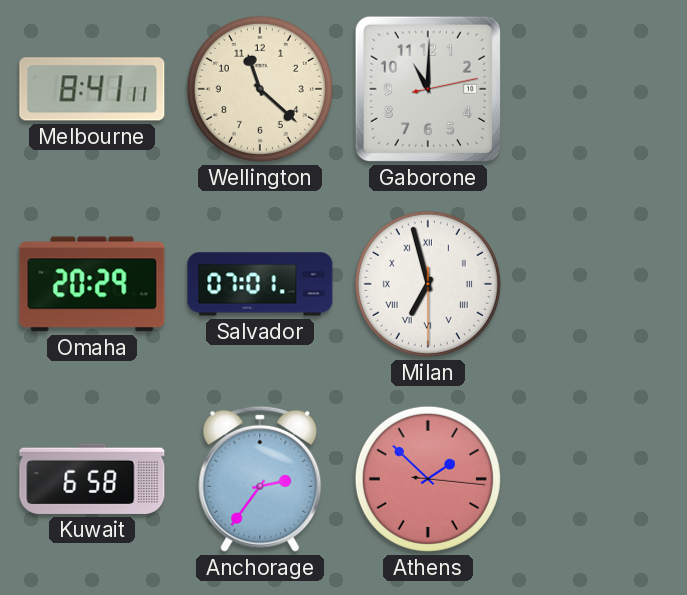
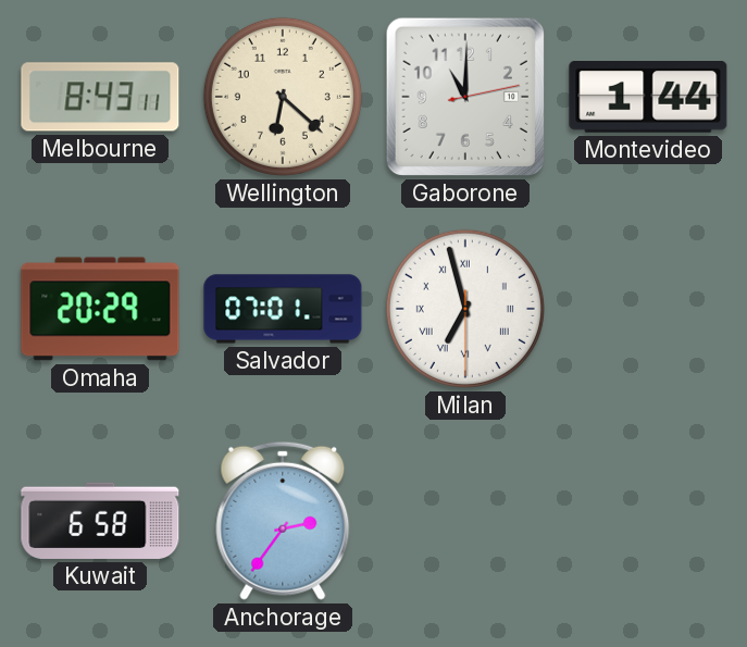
Melbourne: 8:41 -> 8:43 (100, 97)
Wellington: 11:22 -> 6:22 (283, 97)
Montevideo: none -> 1:44 (648, 98)
Athens: 1:52 -> none (428, 479)
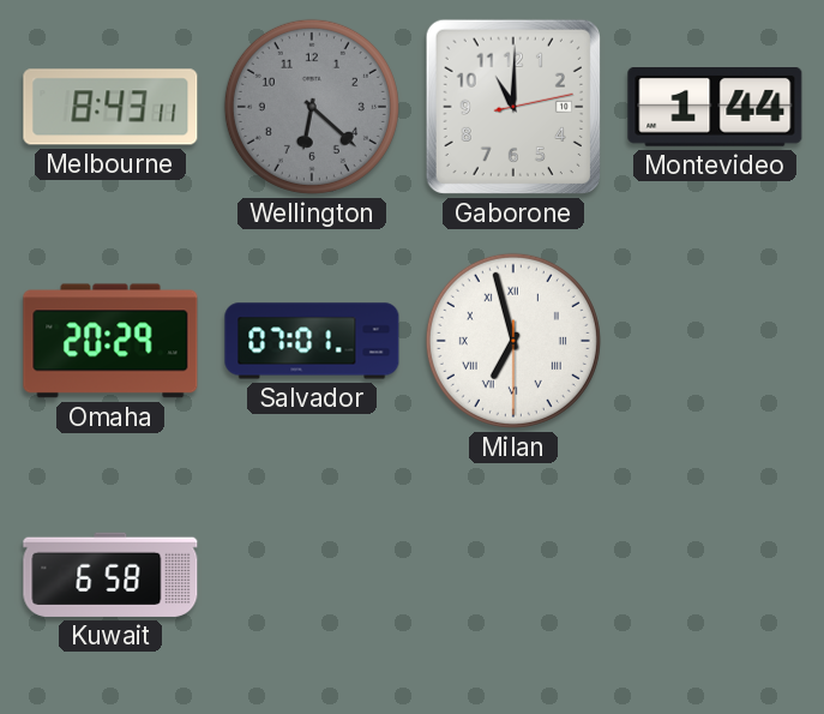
Wellington dial: cream -> grey (312, 107)
Anchorage: 2:36 -> none (283, 521)
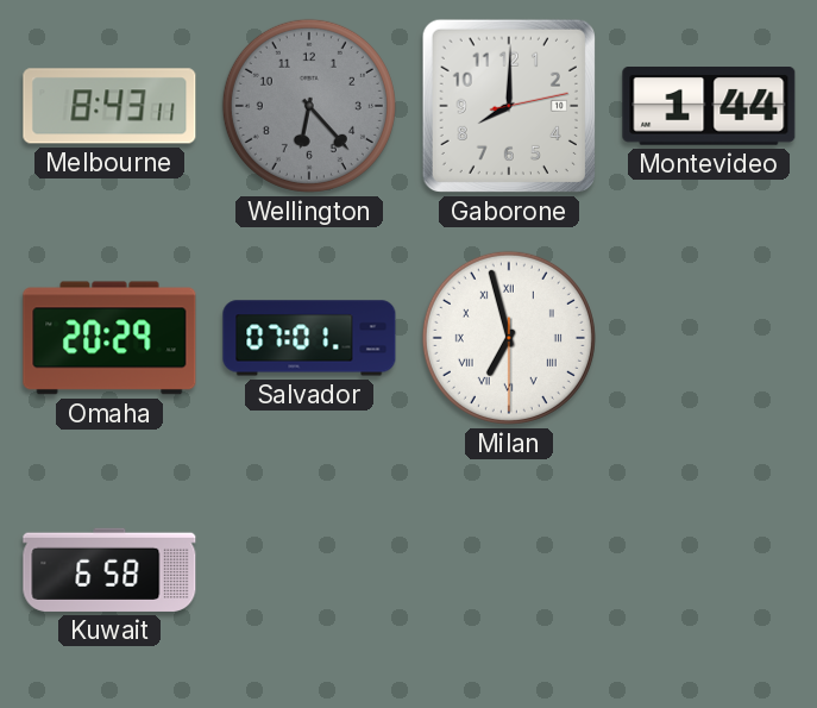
Wellington: 6:22 -> 6:23 (309, 106)
Gaborone: 11:00 -> 8:00 (509, 106)
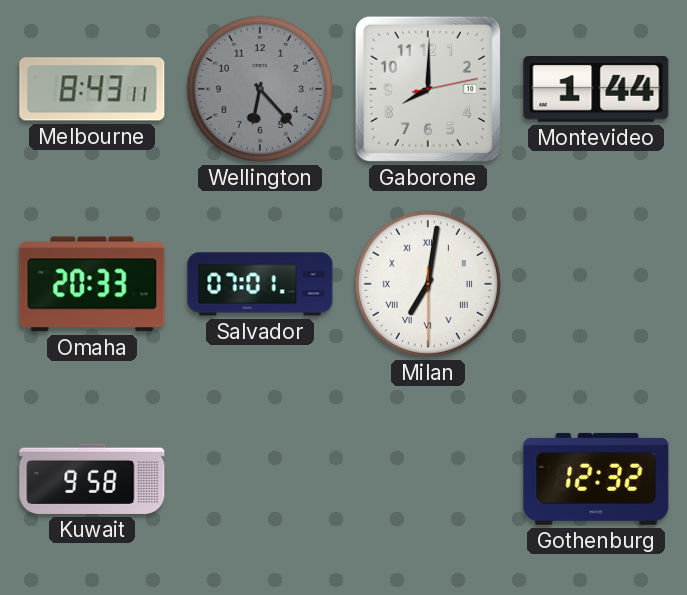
Omaha: 20:29 -> 20:33 (92, 284)
Milan: 6:57 -> 7:01 (428, 284)
Kuwait: 6:58 -> 9:58 (92, 479)
Gothenburg: none -> 12:32 (596, 479)
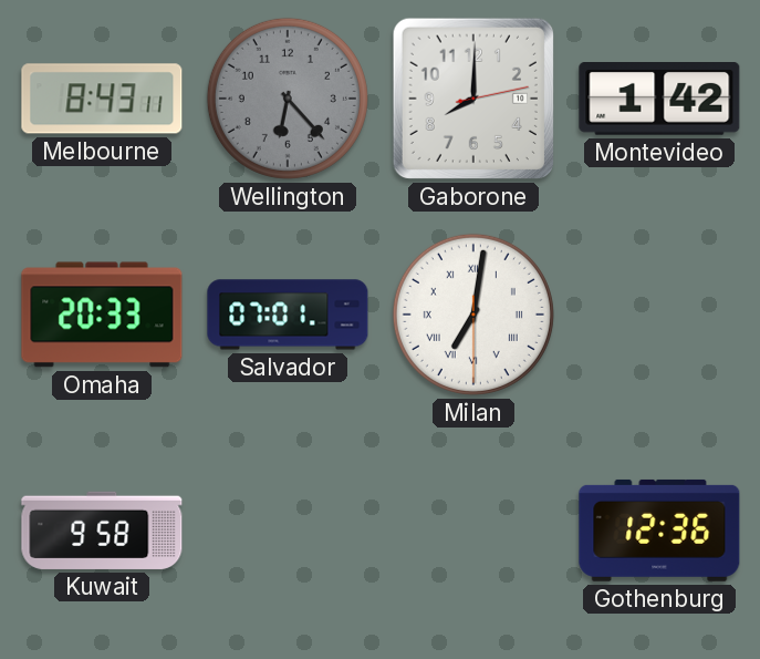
Montevideo: 1:44 -> 1:42 (659, 100)
Gothenburg: 12:32 -> 12:36 (659, 531)
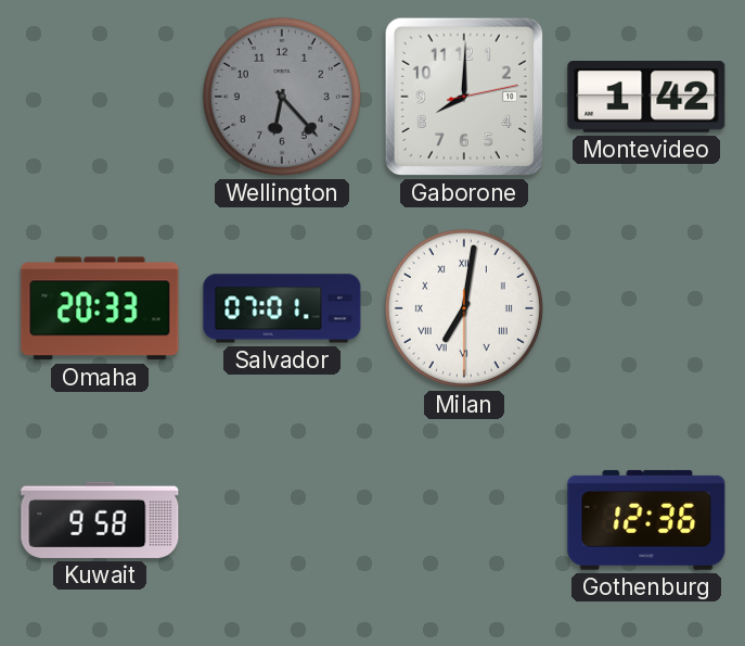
Melbourne: 8:43 -> none (102, 99)
